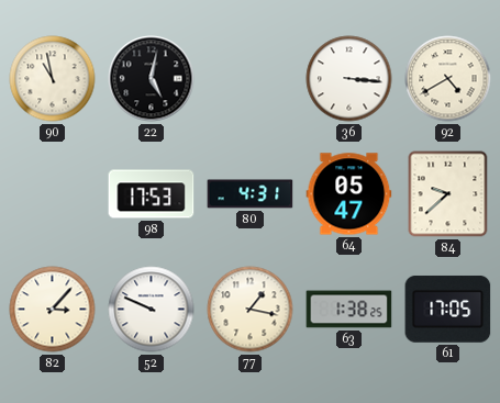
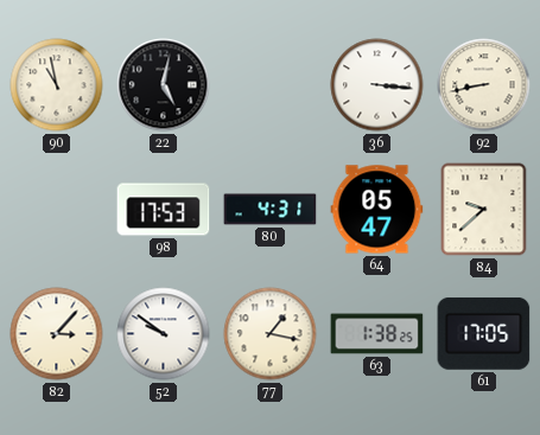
92: 4:40 -> 8:43 (484, 85)
52: 9:49 -> 9:51 (164, 334)
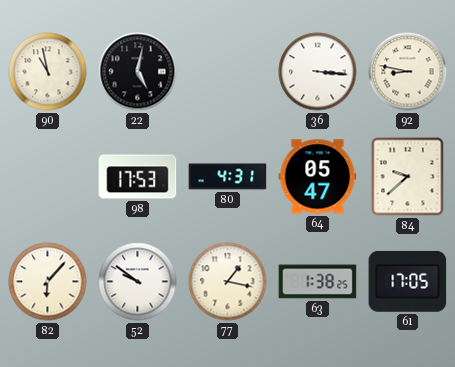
92: 8:43 -> 8:47 (408, 72)
82: 3:07 -> 6:07 (48, 282)
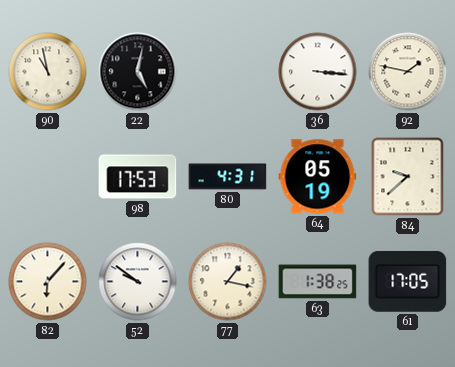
92: 8:47 -> 1:47 (408, 72)
64: 05:47 -> 05:19 (318, 177)
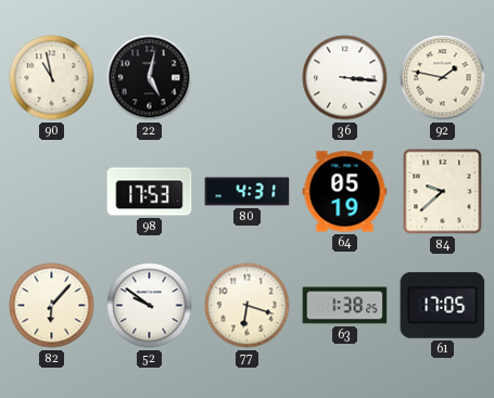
77: 1:17 -> 6:18 (248, 306)
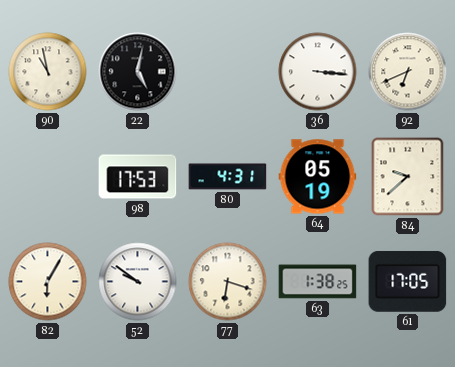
92: 1:47 -> 6:41 (408, 72)
82: 6:07 -> 6:05 (48, 282)
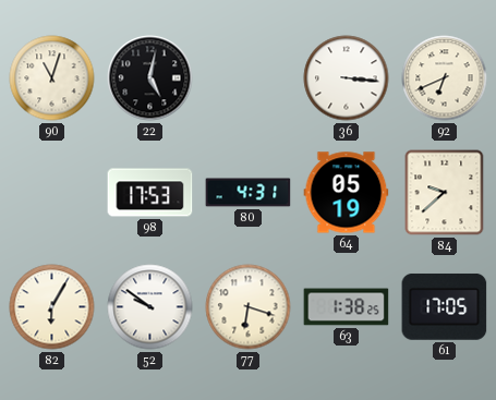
90: 10:58 -> 11:03 (52, 78)
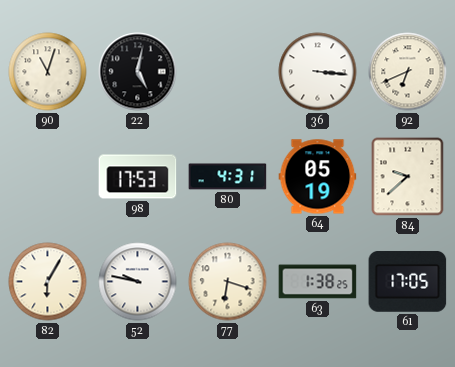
52: 9:51 -> 9:47 (138, 282)
